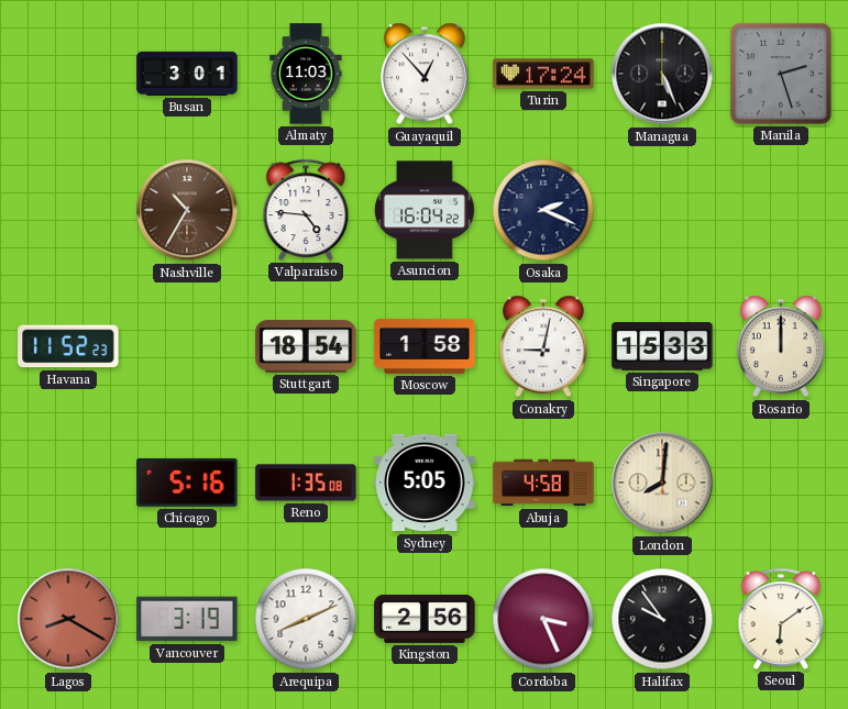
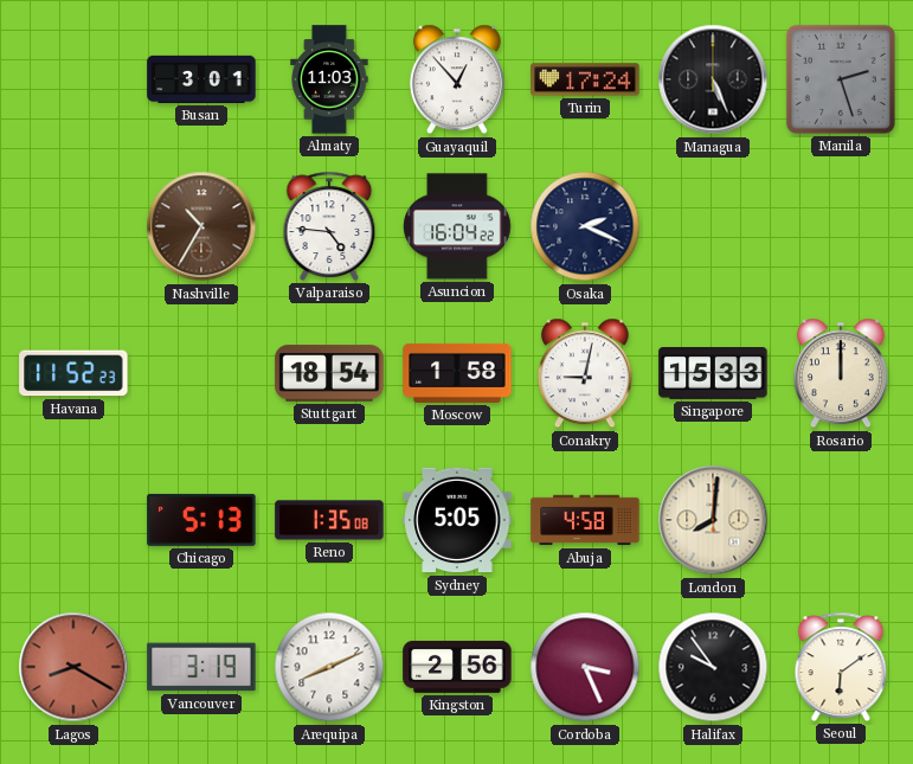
Chicago: 5:16 -> 5:13 (201, 520)
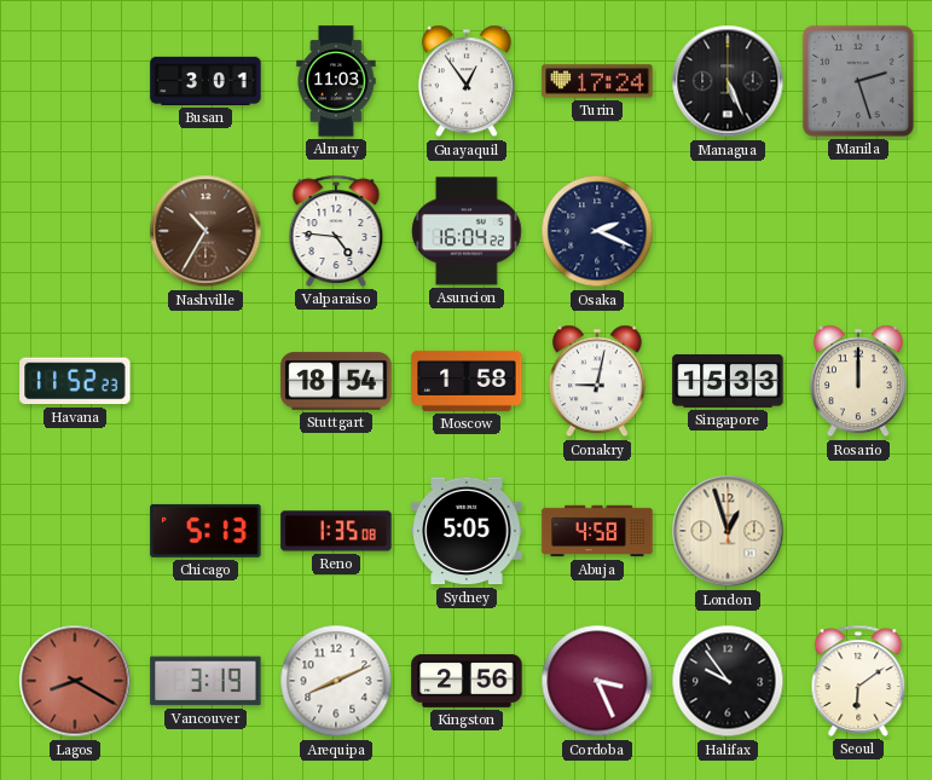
Guayaquil: 12:53 -> 12:54 (467, 81)
London: 8:01 -> 12:57 (728, 531)
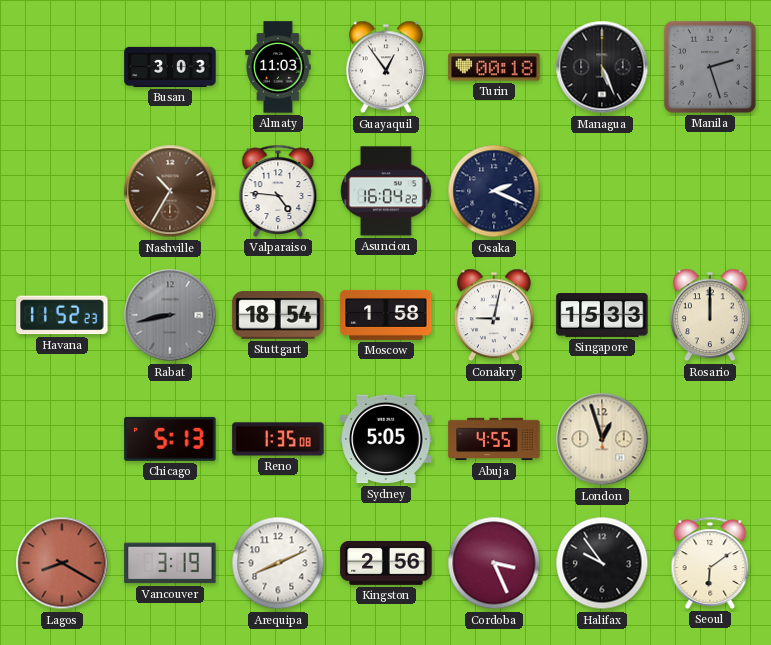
Busan: 3:01 -> 3:03 (170, 67)
Turin: 17:24 -> 00:18 (494, 67)
Rabat: none -> 8:43 (170, 315)
Abuja: 4:58 -> 4:55 (494, 439)
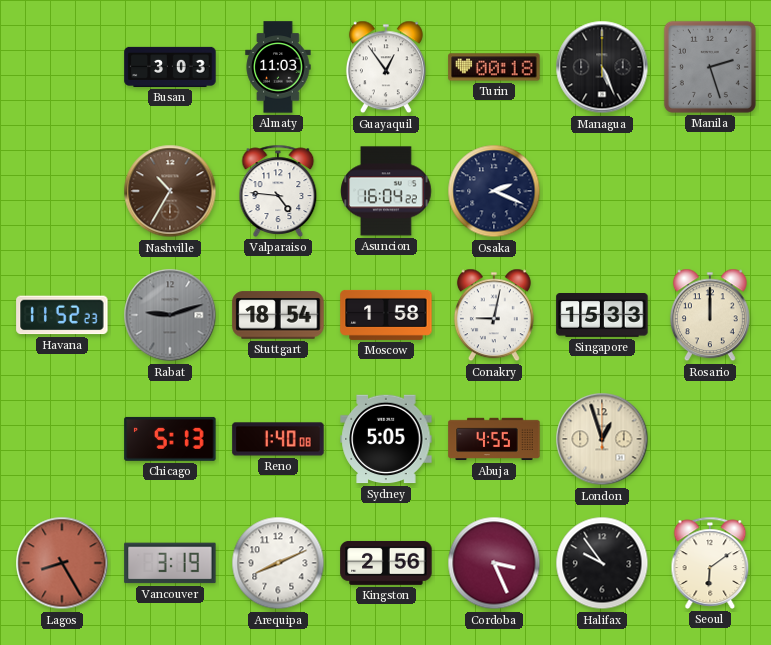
Rabat: 8:43 -> 9:12 (170, 315)
Reno: 1:35 -> 1:40 (278, 439)
Lagos: 8:20 -> 8:25 (62, 563)
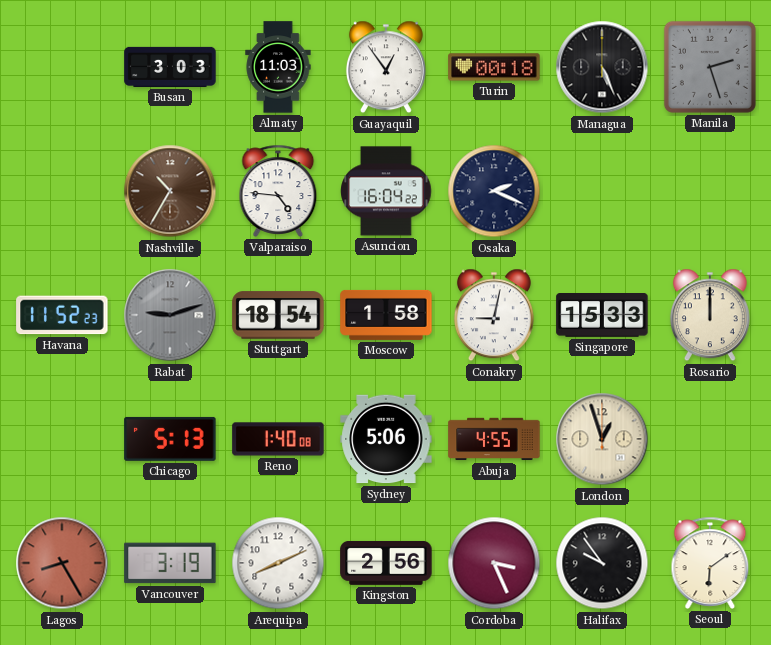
Sydney: 5:05 -> 5:06 (386, 439)
